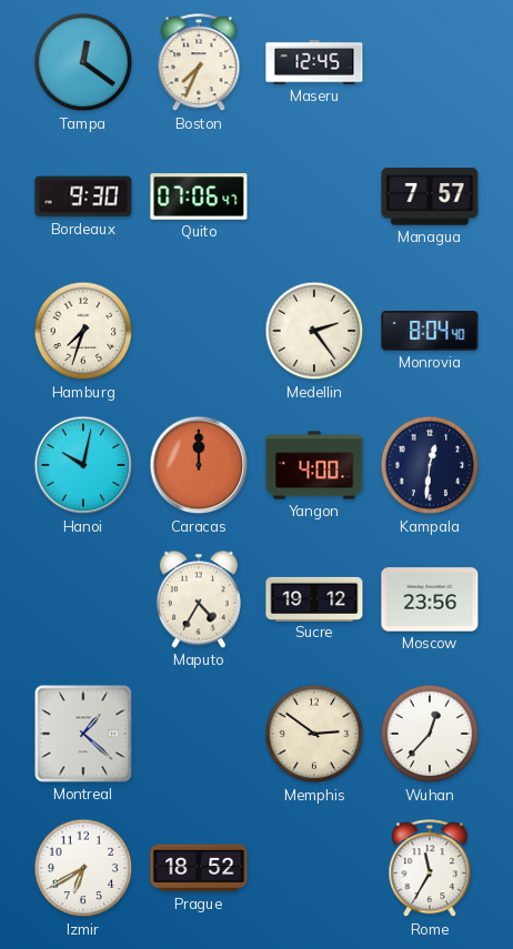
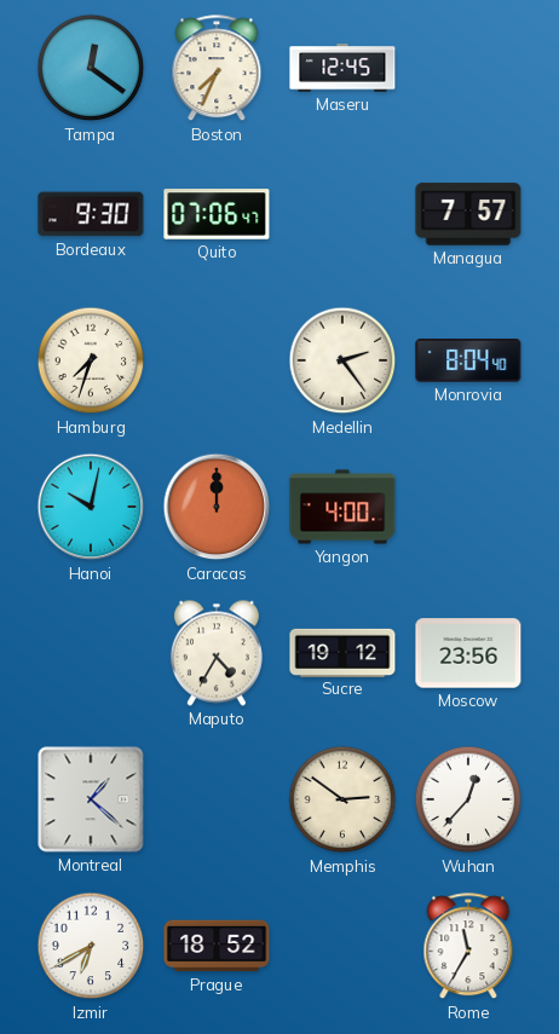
Kampala: 12:31 -> none (430, 465)
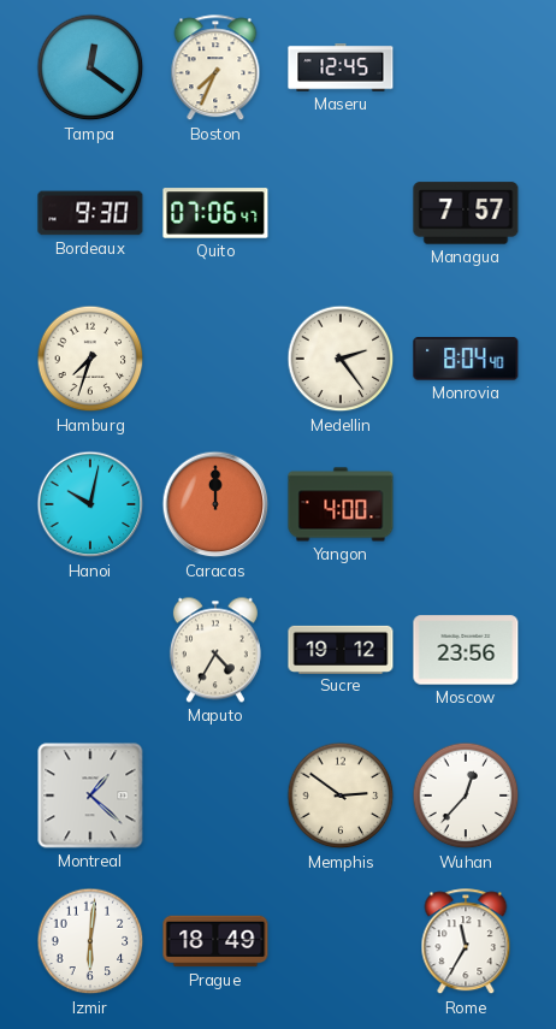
Izmir: 6:40 -> 6:01 (90, 941)
Prague: 18:52 -> 18:49 (215, 941)
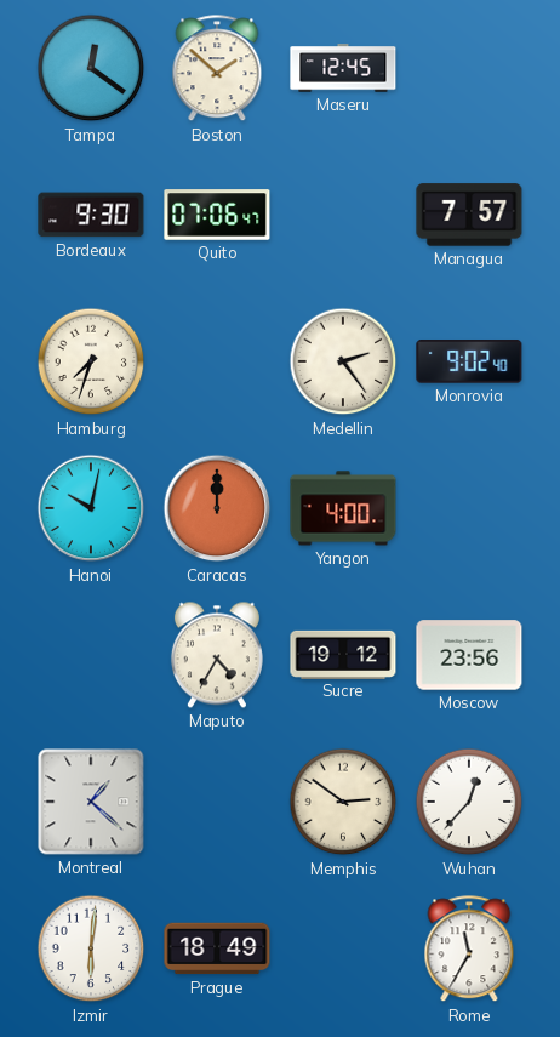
Boston: 7:34 -> 1:52 (217, 69)
Monrovia: 8:04 -> 9:02 (469, 361)
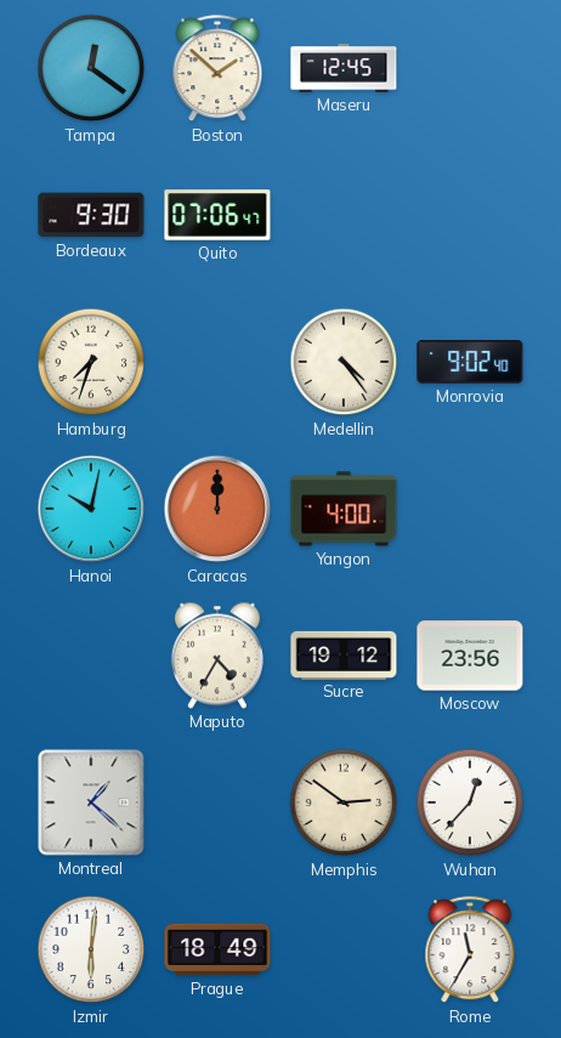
Managua: 7:57 -> none (469, 215)
Medellin: 2:24 -> 4:24 (344, 362)
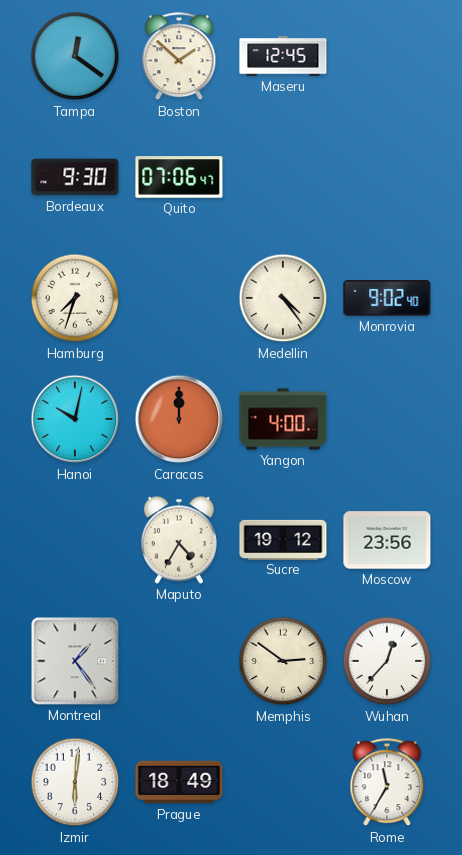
Montreal: 1:22 -> 1:24 (75, 661)
